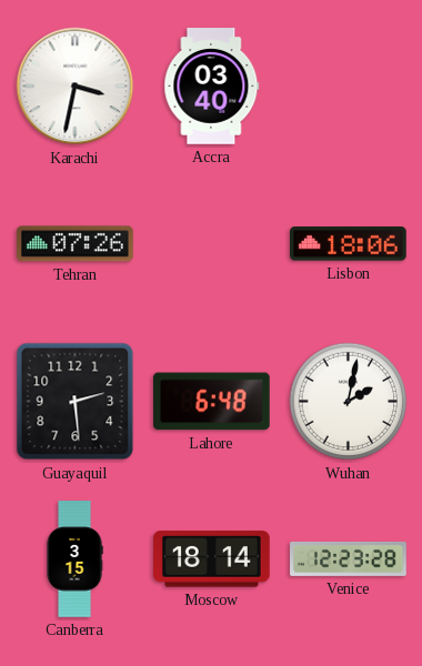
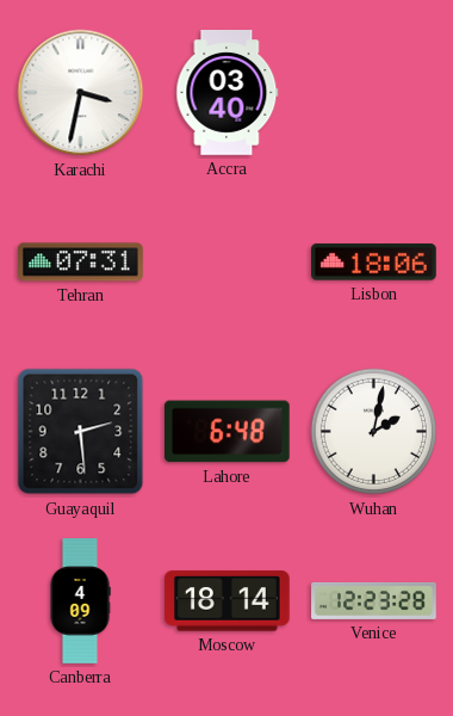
Tehran: 07:26 -> 07:31 (81, 263)
Canberra: 3:15 -> 4:09 (80, 601)
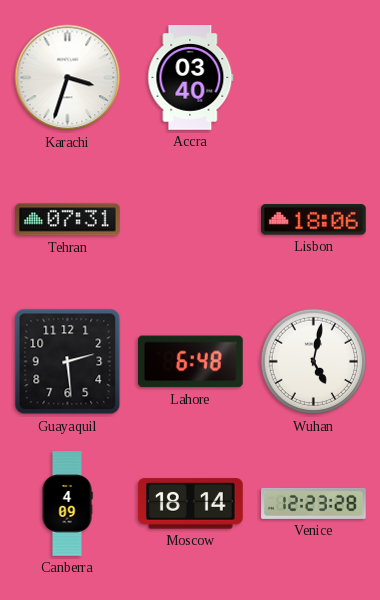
Karachi: 3:32 -> 3:33 (68, 78)
Wuhan: 2:02 -> 5:02 (314, 362)
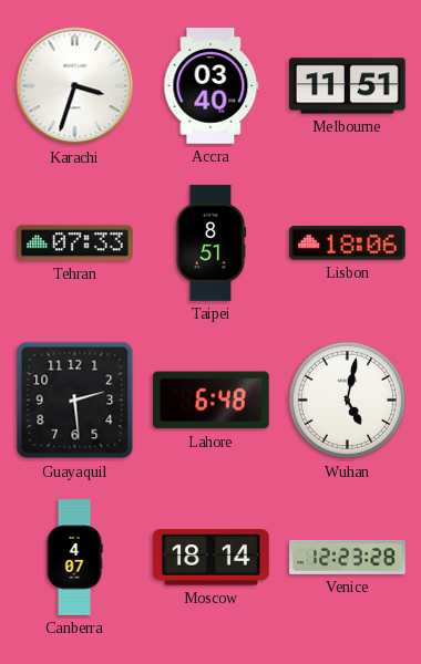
Melbourne: none -> 11:51 (348, 86)
Tehran: 07:31 -> 07:33 (75, 243)
Taipei: none -> 8:51 (212, 243)
Canberra: 4:09 -> 4:07 (74, 558)
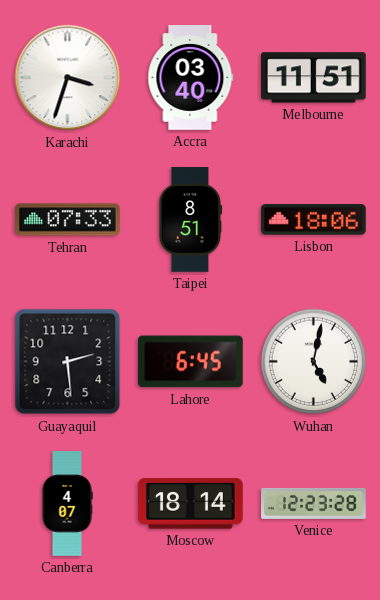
Lahore: 6:48 -> 6:45 (190, 362)
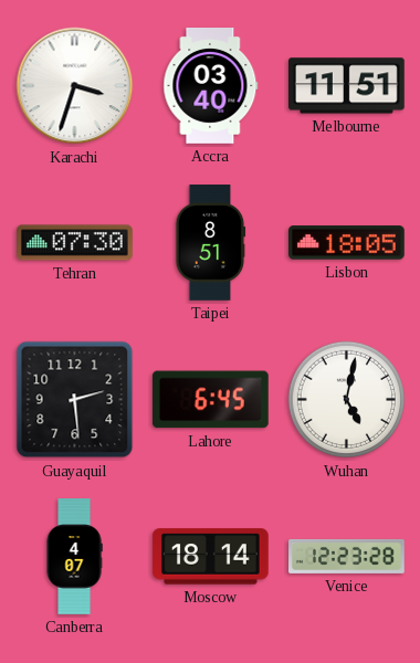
Tehran: 07:33 -> 07:30 (75, 243)
Lisbon: 18:06 -> 18:05 (347, 243)
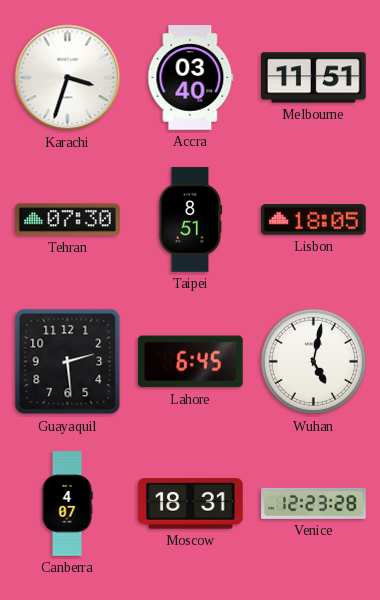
Moscow: 18:14 -> 18:31 (191, 504)
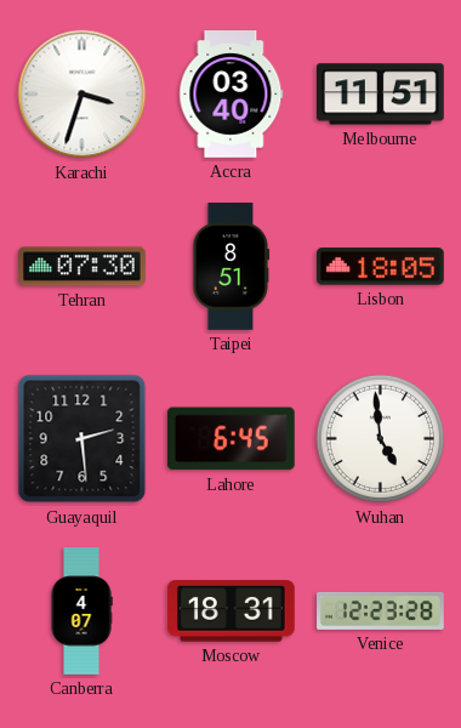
Wuhan: 5:02 -> 4:59 (381, 439)
